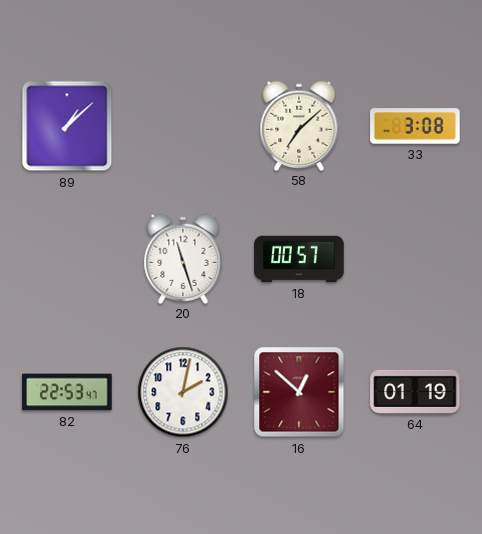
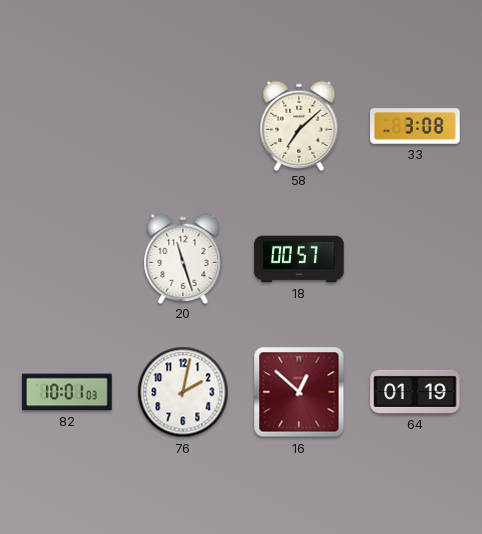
89: 1:08 -> none (67, 126)
82: 22:53 -> 10:01 (67, 392)
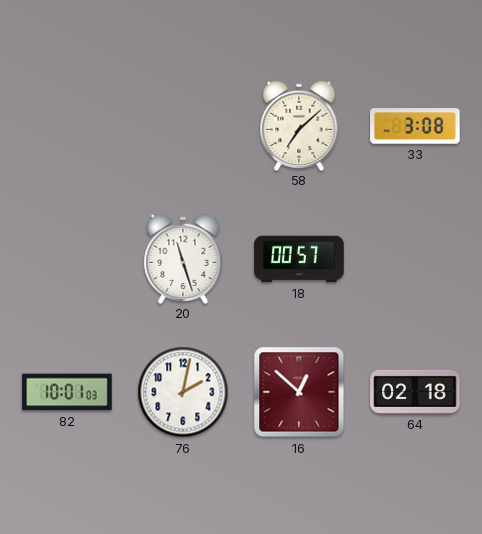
64: 01:19 -> 02:18 (415, 392)
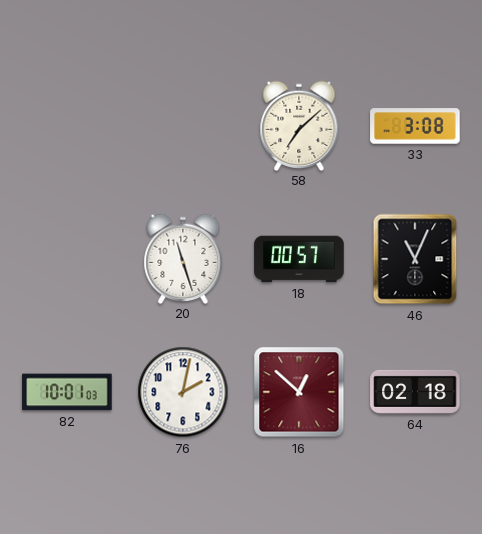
46: none -> 11:04 (415, 259)
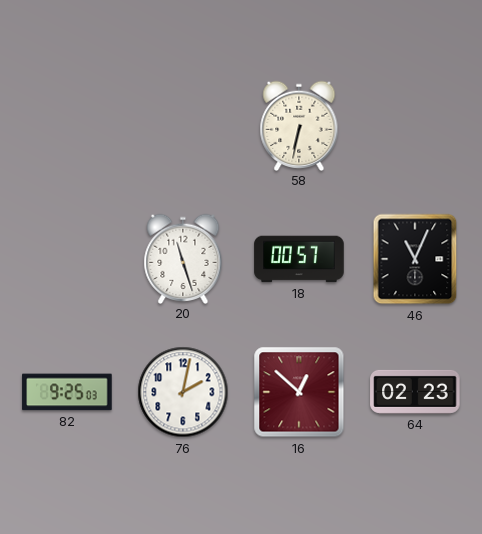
58: 7:08 -> 6:32 (299, 125)
33: 3:08 -> none (415, 126)
82: 10:01 -> 9:25 (67, 392)
64: 02:18 -> 02:23 (415, 392)
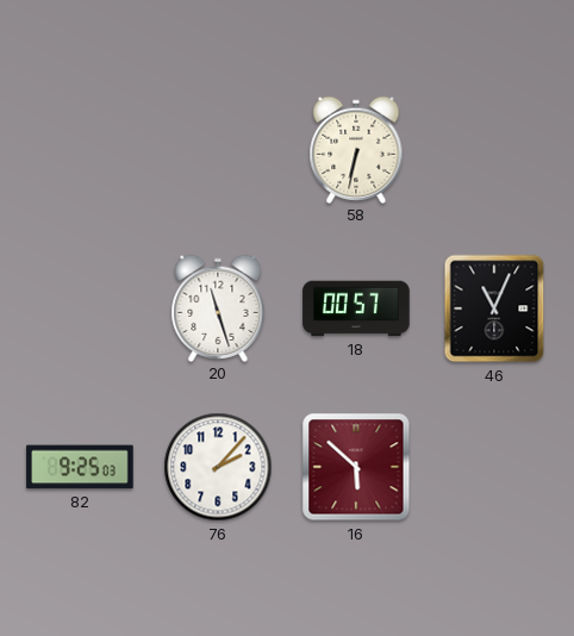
76: 2:02 -> 2:07 (218, 467)
16: 12:52 -> 5:52 (356, 467)
64: 02:23 -> none (415, 392)
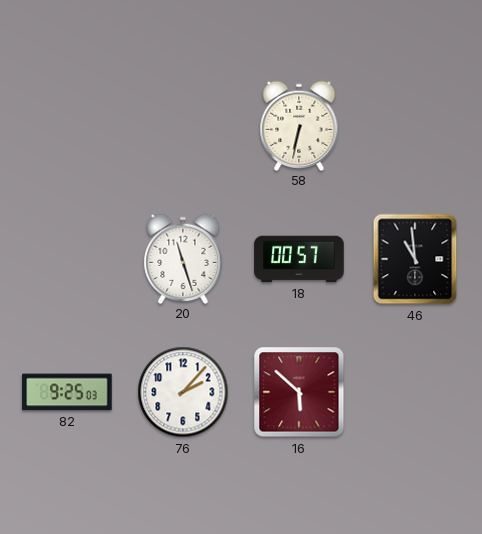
46: 11:04 -> 10:59 (415, 259)
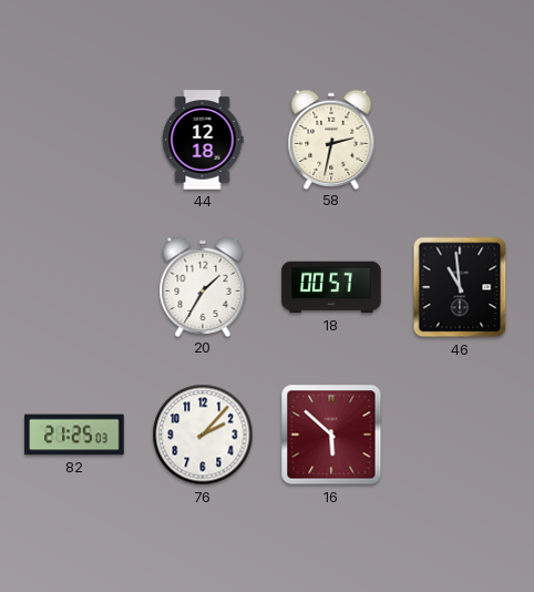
44: none -> 12:18 (203, 140)
58: 6:32 -> 2:32 (331, 139)
20: 11:27 -> 1:35 (203, 286)
82: 9:25 -> 21:25 (74, 435)
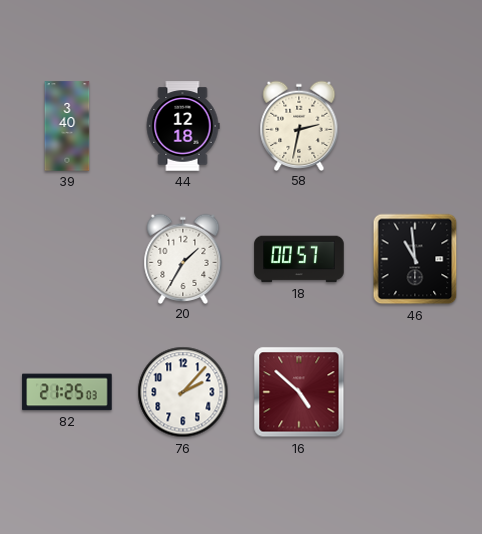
39: none -> 3:40 (67, 126)
16: 5:52 -> 4:52 (299, 392)
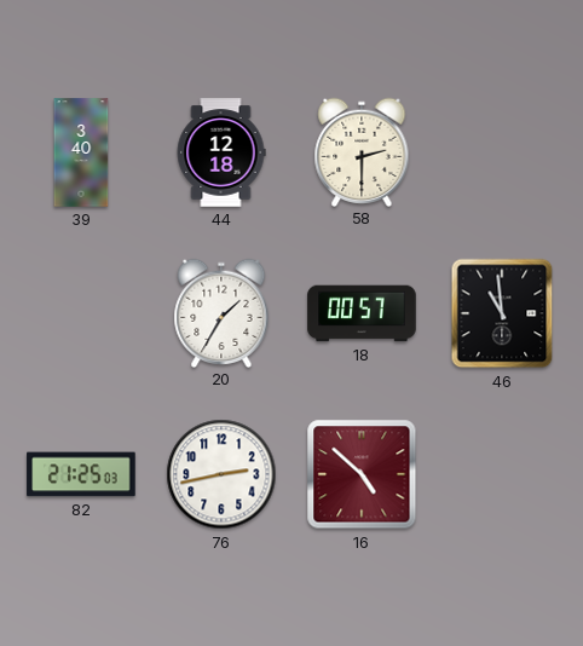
58: 2:32 -> 2:30 (362, 151)
76: 2:07 -> 2:43 (221, 474)
